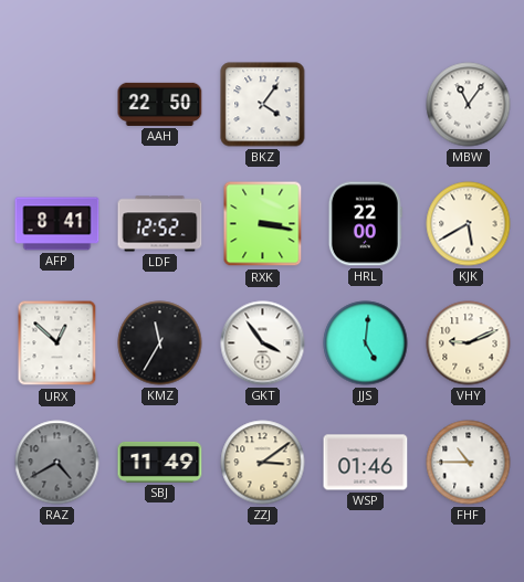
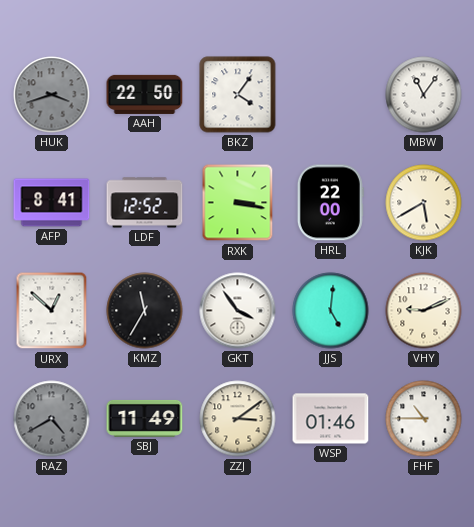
HUK: none -> 3:42 (52, 95)
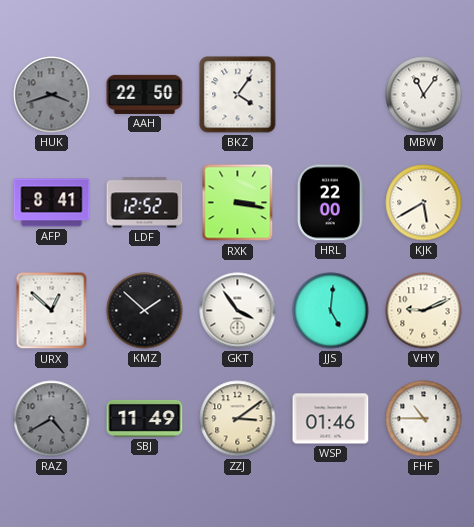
KMZ: 11:35 -> 1:52 (145, 311)
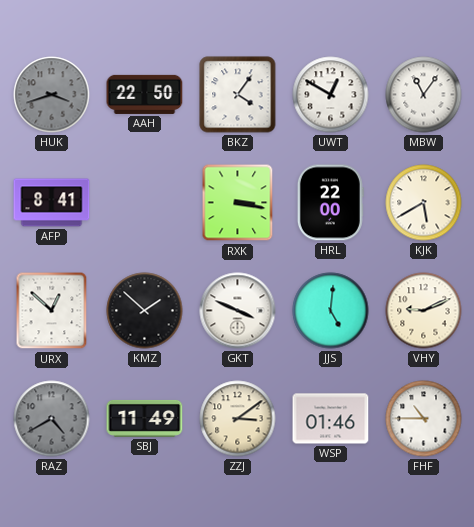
UWT: none -> 12:50 (331, 95)
LDF: 12:52 -> none (145, 203)
GKT: 3:54 -> 3:49 (238, 311)
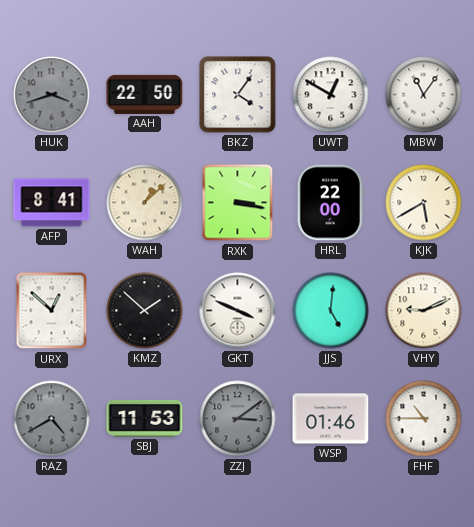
WAH: none -> 1:08 (145, 203)
SBJ: 11:49 -> 11:53 (145, 418)
ZZJ dial: cream -> grey (238, 419)
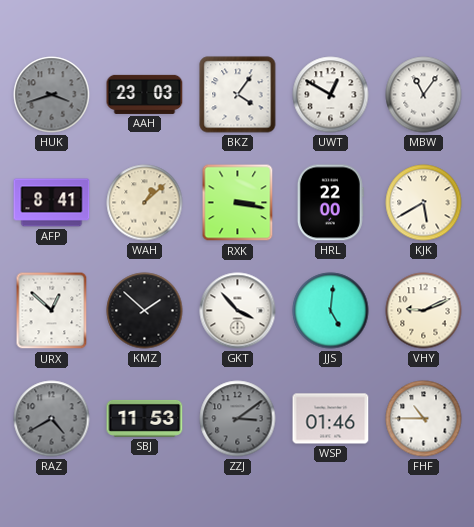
AAH: 22:50 -> 23:03 (145, 94)
GKT: 3:49 -> 3:53 (238, 311)
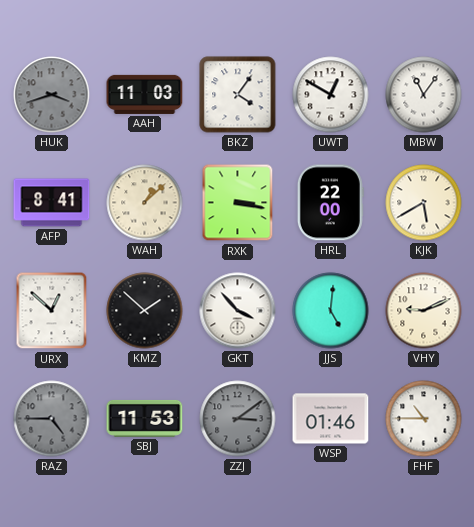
AAH: 23:03 -> 11:03 (145, 94)
RAZ: 4:40 -> 4:45 (52, 419)
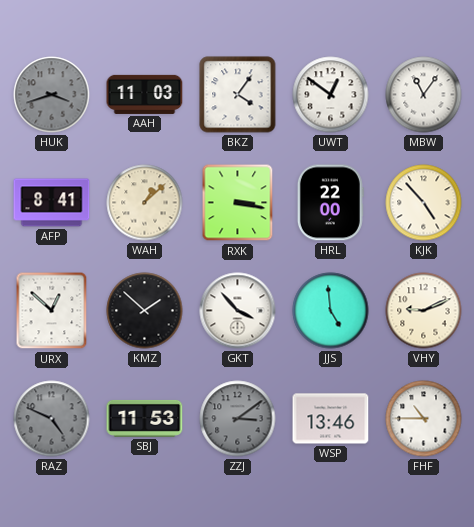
UWT: 12:50 -> 12:51 (331, 95)
KJK: 5:40 -> 4:53 (424, 203)
JJS: 5:01 -> 4:59 (331, 311)
RAZ: 4:45 -> 4:49 (52, 419)
WSP: 01:46 -> 13:46 (331, 419)
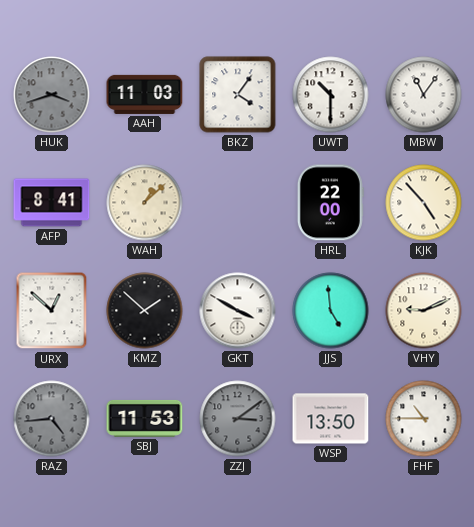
UWT: 12:51 -> 10:30 (331, 95)
RXK: 3:17 -> none (238, 203)
GKT: 3:53 -> 3:50 (238, 311)
RAZ: 4:49 -> 4:44 (52, 419)
WSP: 13:46 -> 13:50 (331, 419)
